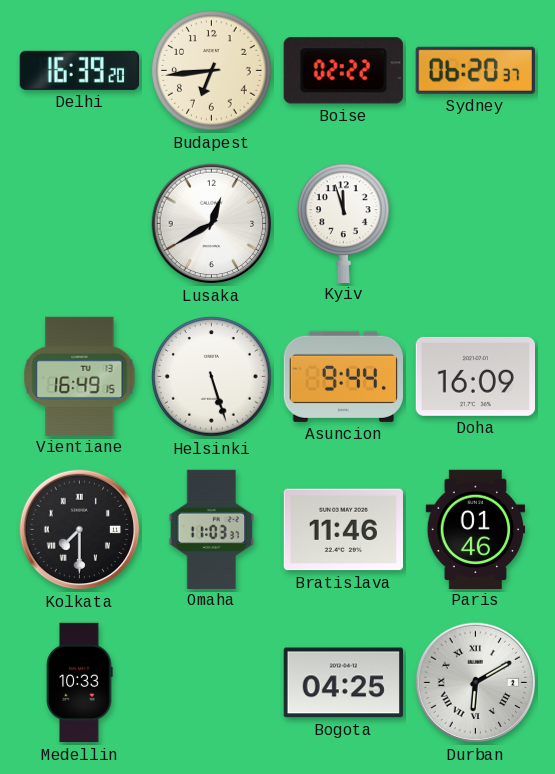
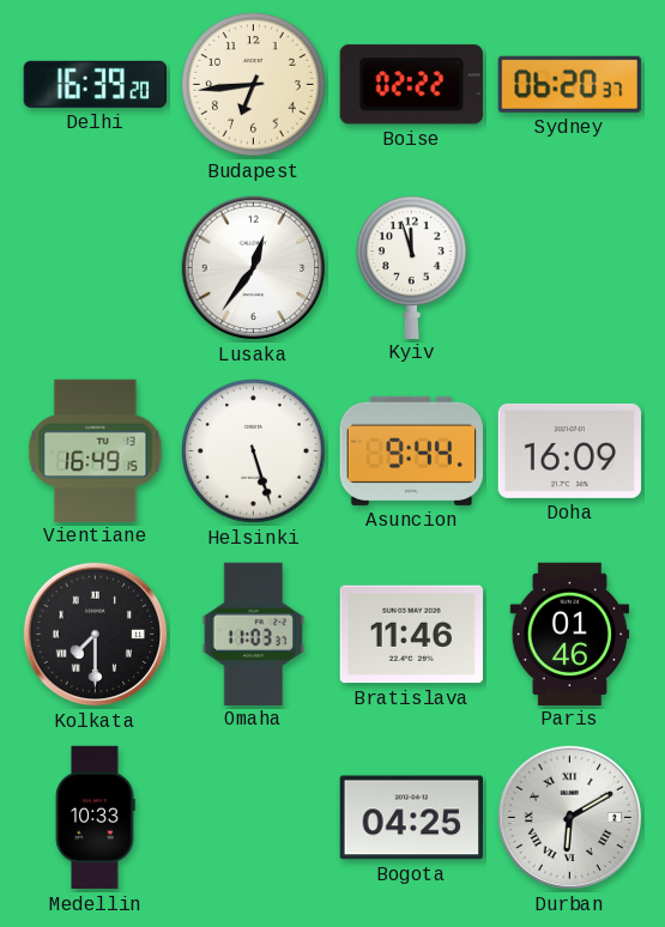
Lusaka: 12:40 -> 12:36 (254, 268)
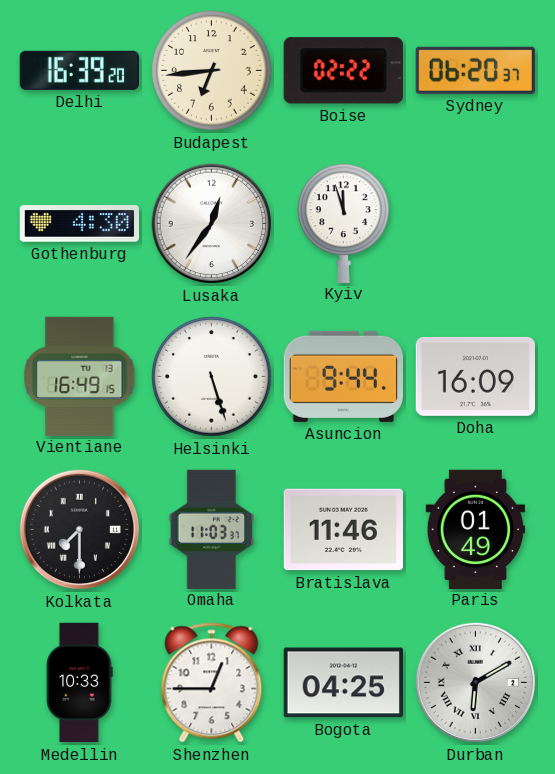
Gothenburg: none -> 4:30 (79, 224)
Paris: 01:46 -> 01:49 (476, 529)
Shenzhen: none -> 12:45 (212, 683)
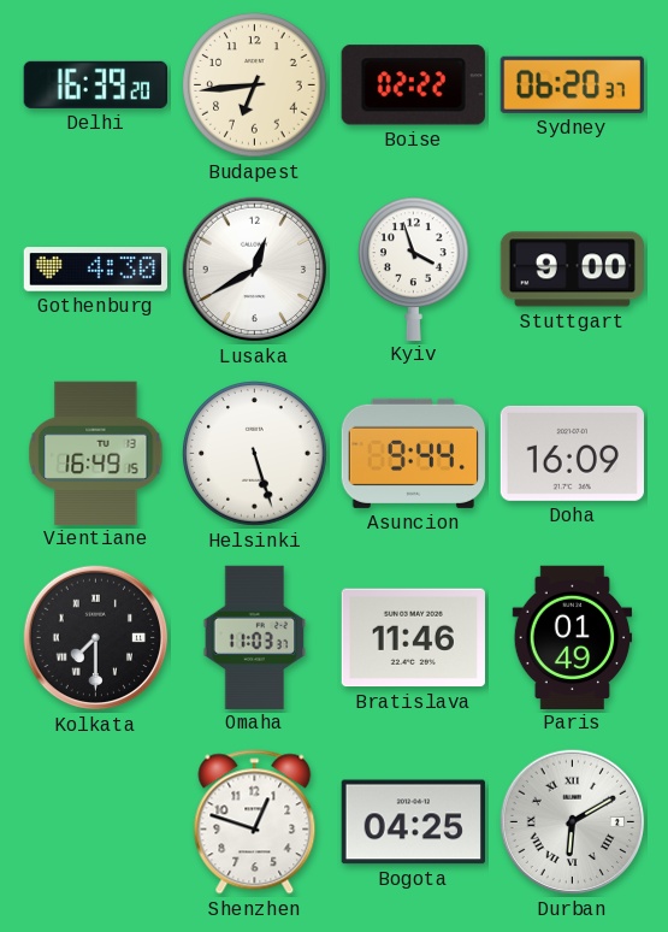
Lusaka: 12:36 -> 12:40 (255, 270)
Kyiv: 11:57 -> 3:57 (414, 269)
Stuttgart: none -> 9:00 (572, 270)
Medellin: 10:33 -> none (79, 683)
Shenzhen: 12:45 -> 12:48 (255, 822)
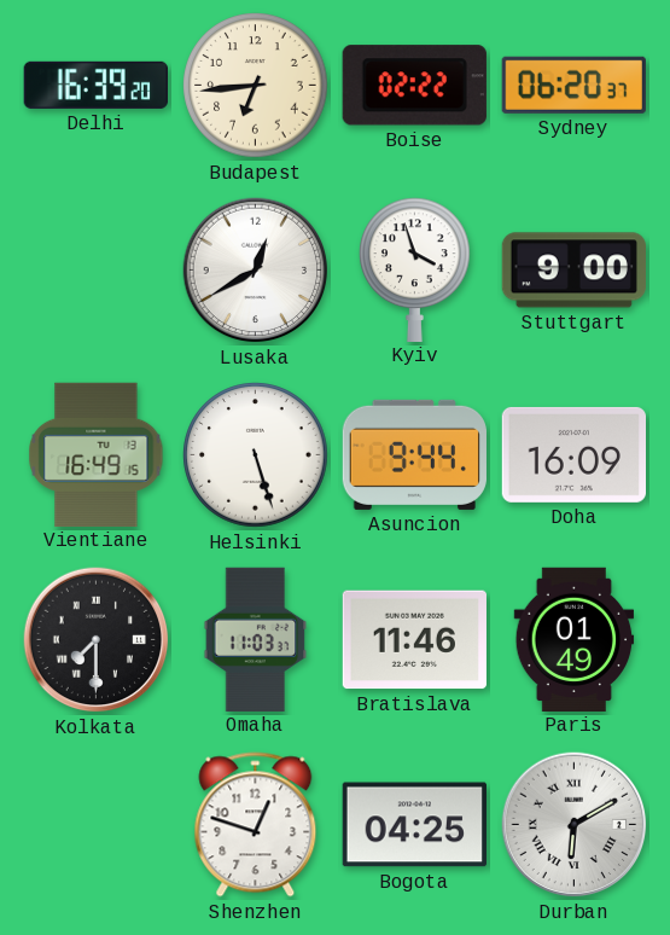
Gothenburg: 4:30 -> none (95, 270)
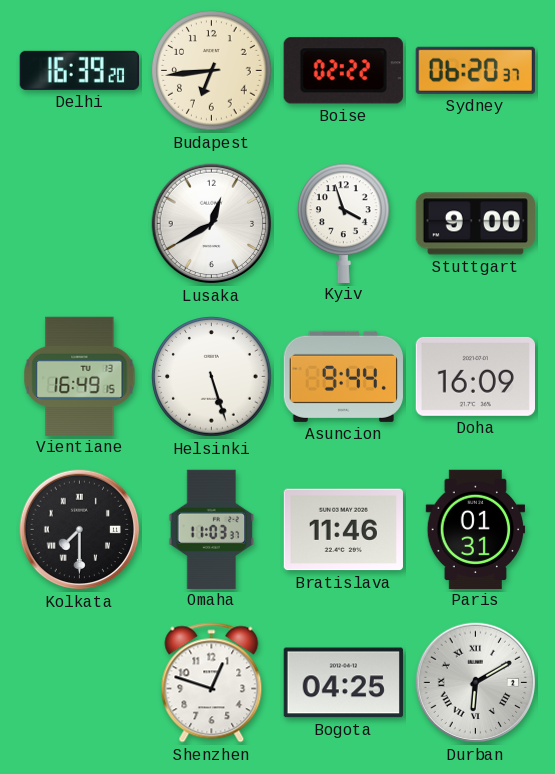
Paris: 01:49 -> 01:31 (476, 529)
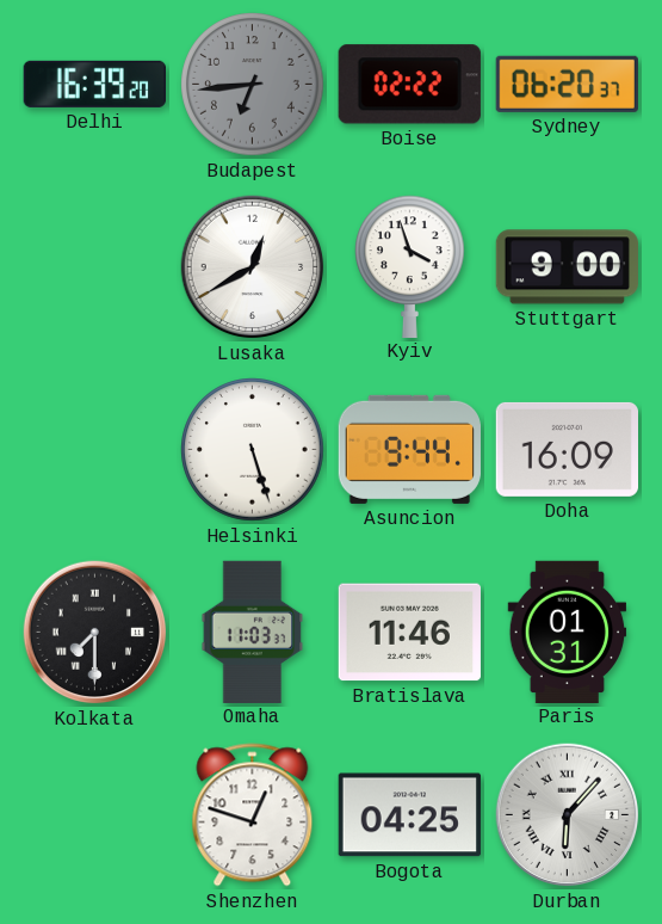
Budapest dial: cream -> grey (253, 85)
Vientiane: 16:49 -> none (80, 376)
Durban: 6:10 -> 6:07 (568, 815)
